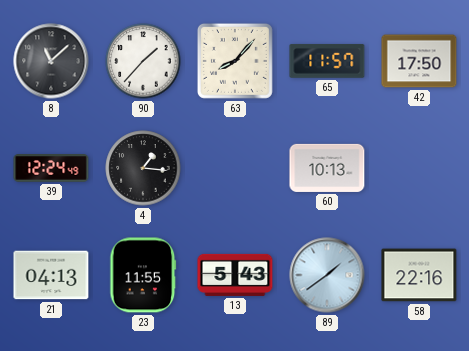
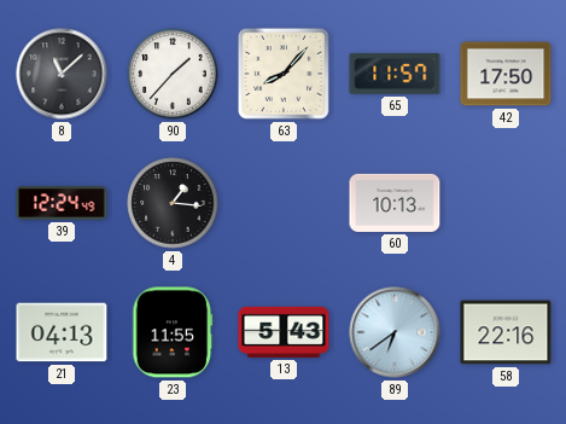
89: 1:39 -> 6:39 (395, 332)
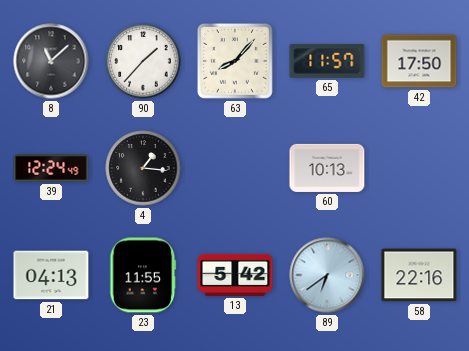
13: 5:43 -> 5:42 (235, 275)
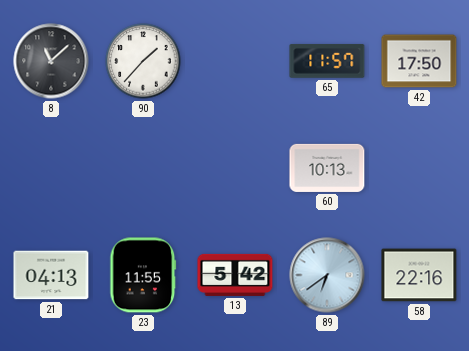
63: 8:07 -> none (235, 61)
39: 12:24 -> none (51, 168)
4: 1:16 -> none (143, 168)
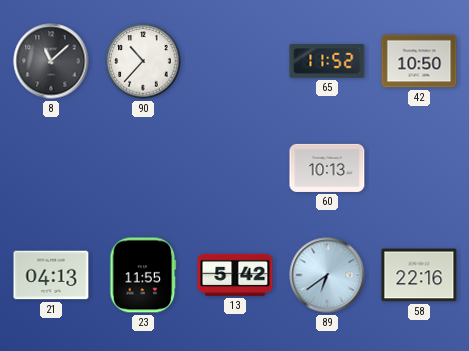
90: 1:37 -> 10:37 (143, 61)
65: 11:57 -> 11:52 (327, 61)
42: 17:50 -> 10:50 (419, 61)
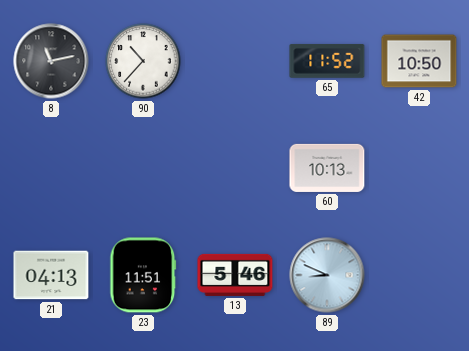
8: 11:08 -> 11:13 (51, 61)
23: 11:55 -> 11:51 (143, 275)
13: 5:42 -> 5:46 (235, 275)
89: 6:39 -> 8:49 (327, 275)
58: 22:16 -> none (419, 275)
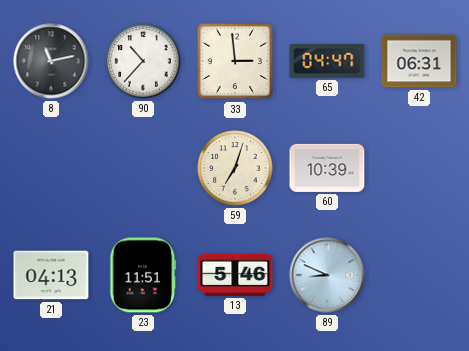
33: none -> 2:59 (235, 61)
65: 11:52 -> 04:47 (327, 61)
42: 10:50 -> 06:31 (419, 61)
59: none -> 7:03 (235, 168)
60: 10:13 -> 10:39 (327, 168)
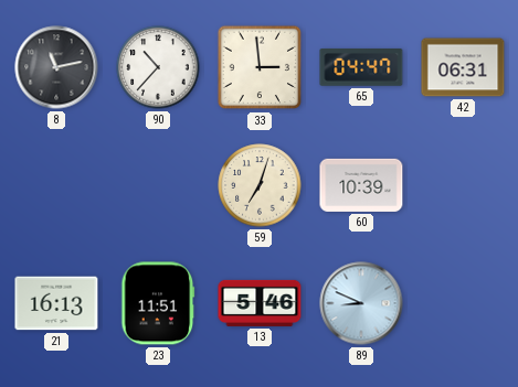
21: 04:13 -> 16:13 (56, 303)
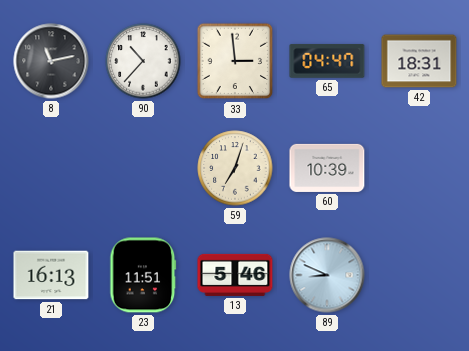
42: 06:31 -> 18:31 (419, 61)
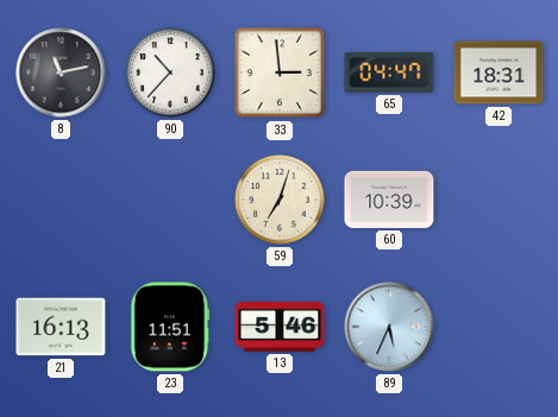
89: 8:49 -> 5:34 (389, 327)
